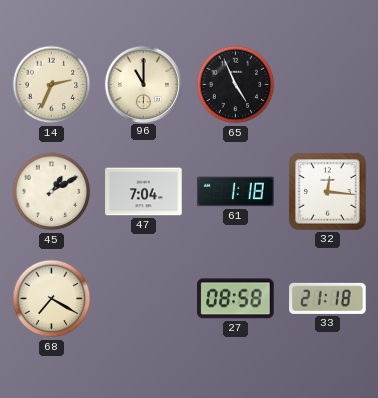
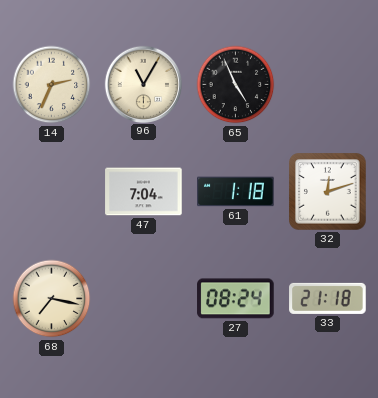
96: 11:00 -> 11:05 (143, 84)
45: 1:10 -> none (52, 192)
32: 12:16 -> 12:12 (328, 192)
68: 7:20 -> 7:17 (52, 299)
27: 08:58 -> 08:24 (236, 299)
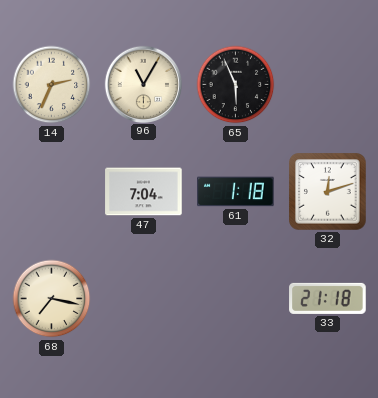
65: 4:56 -> 5:56 (236, 85)
27: 08:24 -> none (236, 299)
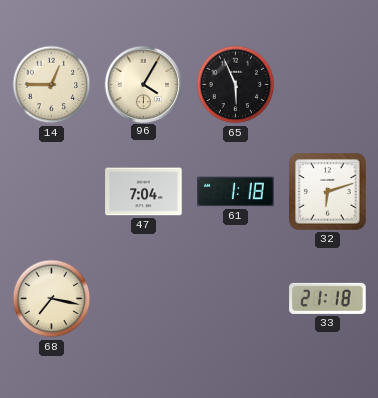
14: 2:34 -> 12:45 (52, 85)
96: 11:05 -> 4:05 (143, 84)
32: 12:12 -> 6:12 (328, 192)
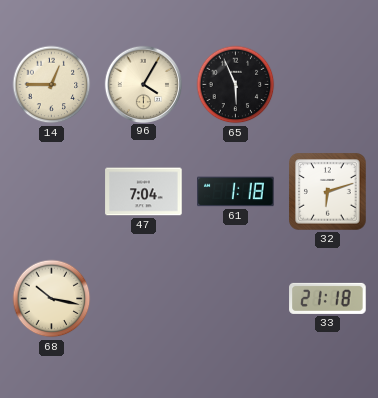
68: 7:17 -> 10:17 (52, 299)
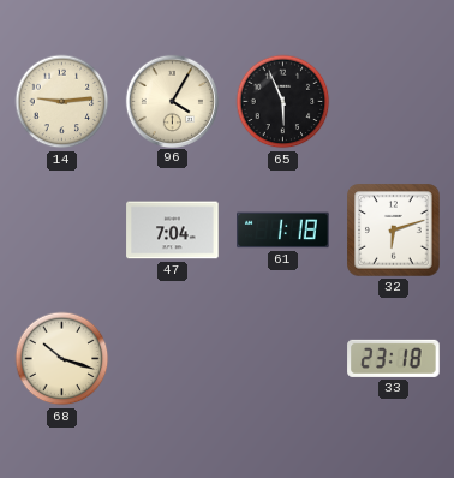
14: 12:45 -> 9:14 (62, 102)
68: 10:17 -> 10:18 (62, 359)
33: 21:18 -> 23:18 (394, 358)
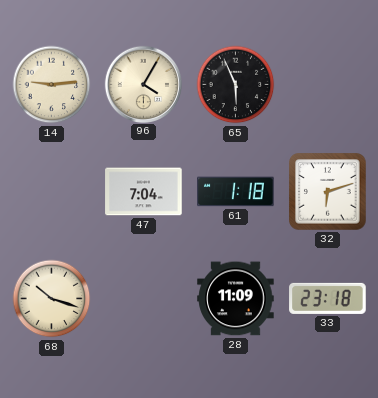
28: none -> 11:09 (236, 299)
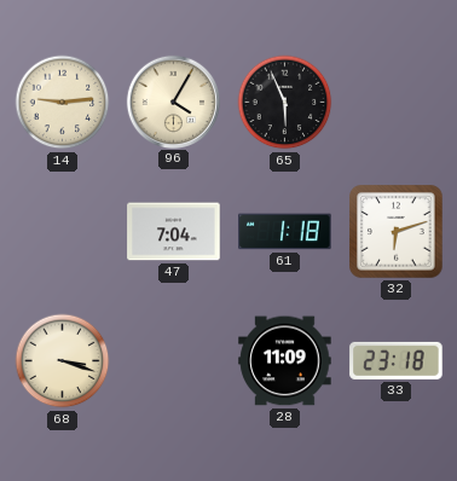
68: 10:18 -> 3:18 (63, 361)
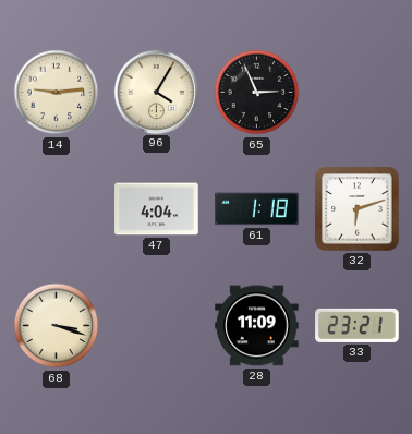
65: 5:56 -> 2:56 (257, 93)
47: 7:04 -> 4:04 (157, 209)
33: 23:18 -> 23:21 (358, 325)
